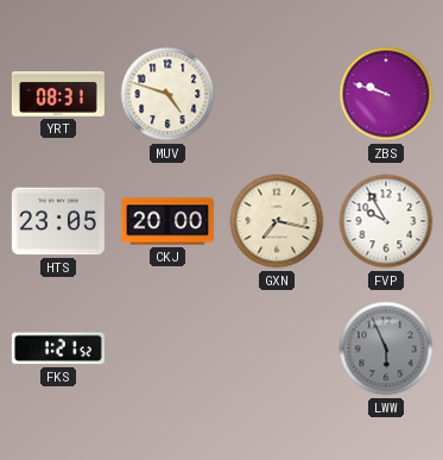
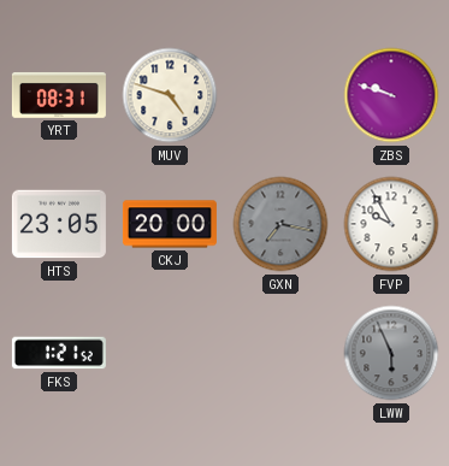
GXN dial: cream -> grey (280, 224)
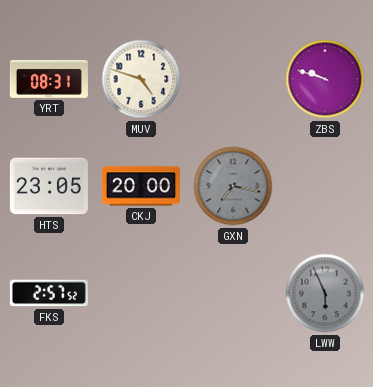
FVP: 9:55 -> none (391, 224)
FKS: 1:21 -> 2:57 (49, 293)
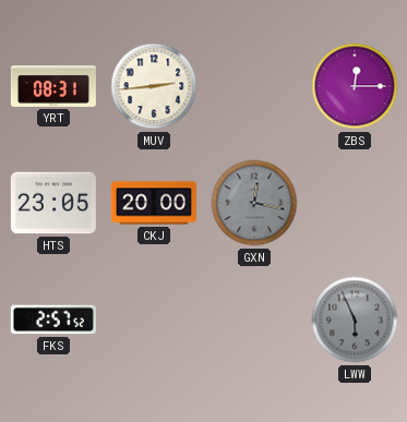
MUV: 4:48 -> 2:44 (154, 86)
ZBS: 9:48 -> 12:15 (355, 86)
GXN: 7:17 -> 12:17 (254, 203)
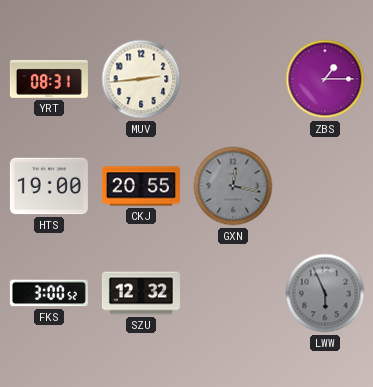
ZBS: 12:15 -> 1:15 (325, 79)
HTS: 23:05 -> 19:00 (49, 186)
CKJ: 20:00 -> 20:55 (141, 186)
FKS: 2:57 -> 3:00 (49, 293)
SZU: none -> 12:32 (141, 293)
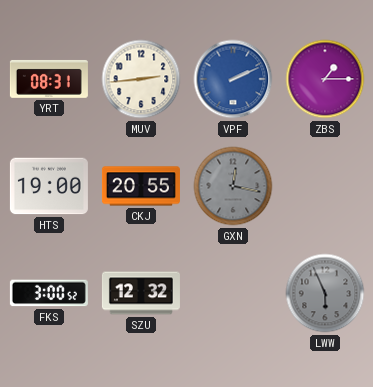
VPF: none -> 2:11 (233, 79)
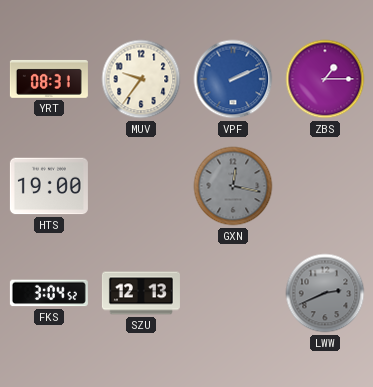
MUV: 2:44 -> 9:36 (141, 79)
CKJ: 20:55 -> none (141, 186)
FKS: 3:00 -> 3:04 (49, 293)
SZU: 12:32 -> 12:13 (141, 293)
LWW: 5:56 -> 2:41 (325, 293)
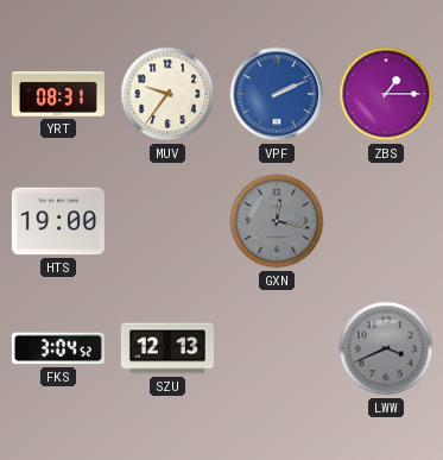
LWW: 2:41 -> 3:41 (386, 348)
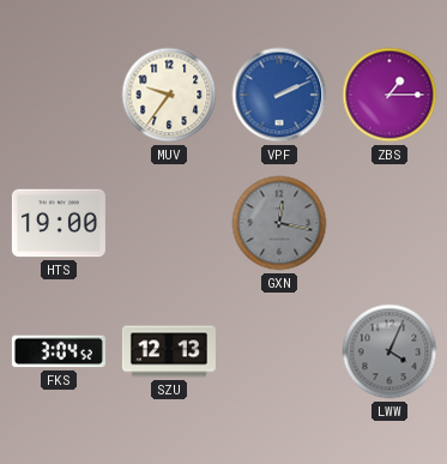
YRT: 08:31 -> none (58, 94)
LWW: 3:41 -> 4:04 (389, 351)
